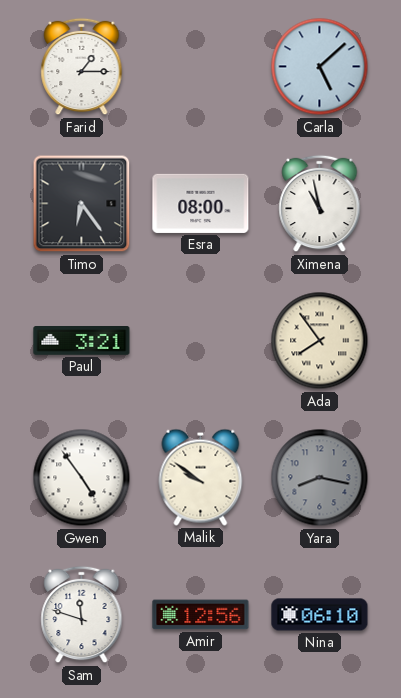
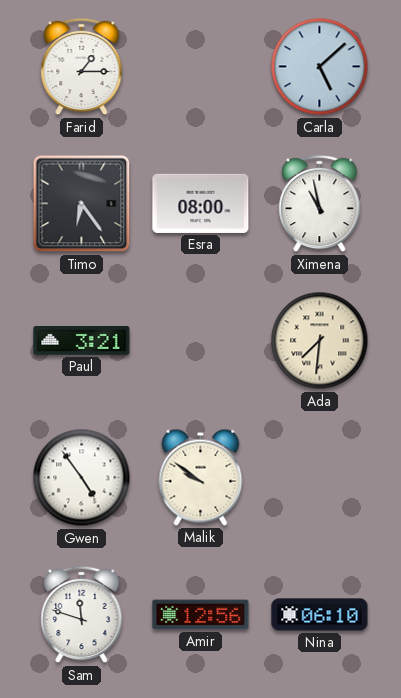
Ada: 7:54 -> 7:31 (320, 341)
Yara: 8:17 -> none (320, 478)
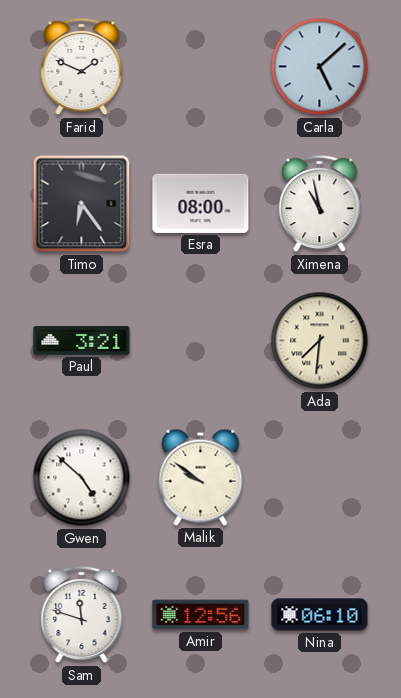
Farid: 1:15 -> 1:49 (82, 67)
Gwen: 4:54 -> 4:52 (82, 478)
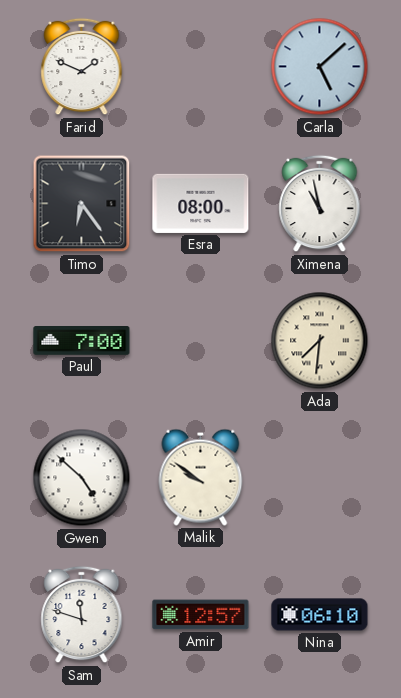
Paul: 3:21 -> 7:00 (82, 341)
Amir: 12:56 -> 12:57 (201, 615)
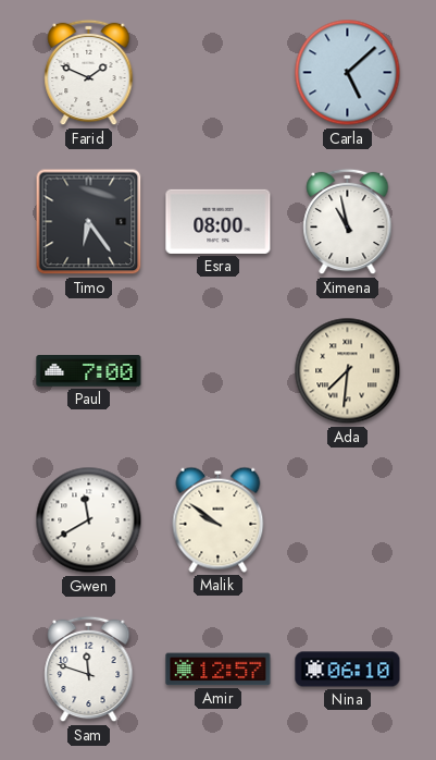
Gwen: 4:52 -> 11:40 (89, 520)
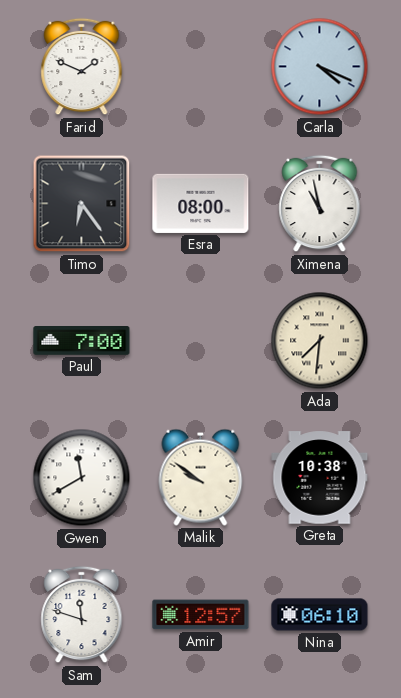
Carla: 5:08 -> 4:19 (320, 67)
Greta: none -> 10:38 (320, 478)
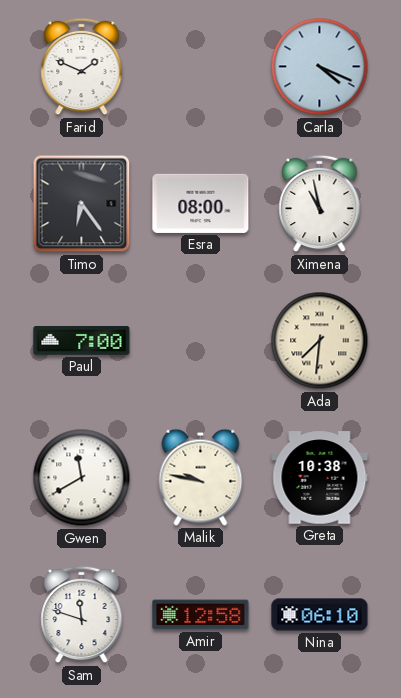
Malik: 9:51 -> 9:47 (201, 477)
Amir: 12:57 -> 12:58 (201, 615)
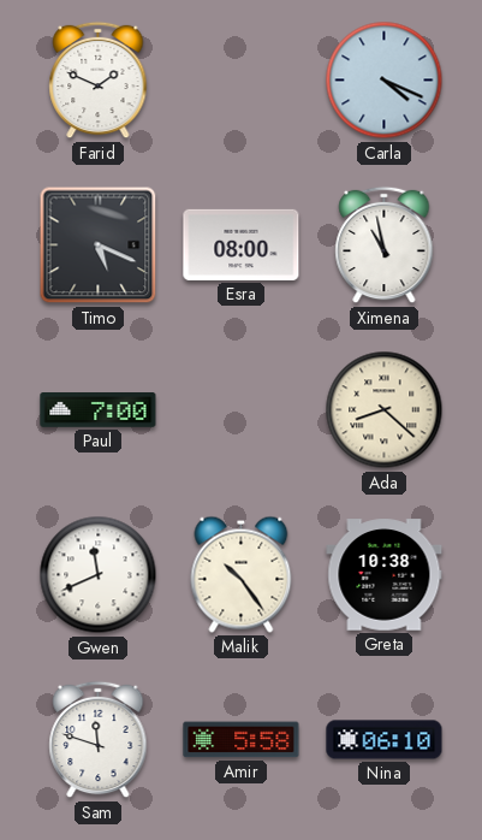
Timo: 6:24 -> 5:19 (99, 246)
Ada: 7:31 -> 8:22 (385, 410)
Gwen: 11:40 -> 11:41 (99, 575)
Malik: 9:47 -> 10:24 (242, 574)
Amir: 12:58 -> 5:58 (242, 740)
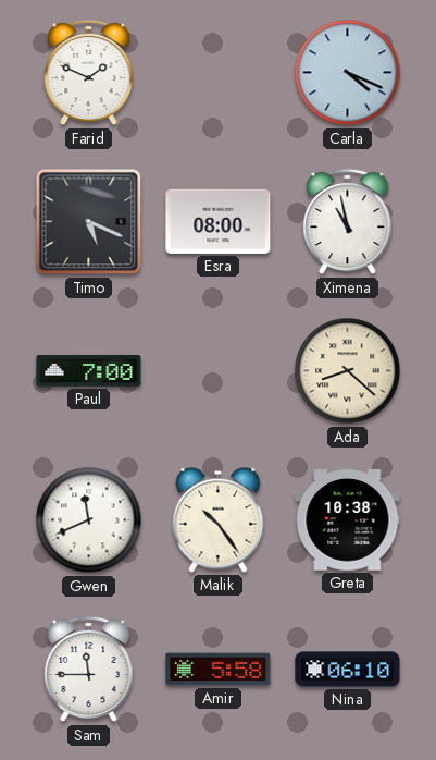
Sam: 11:48 -> 11:45 (89, 670)
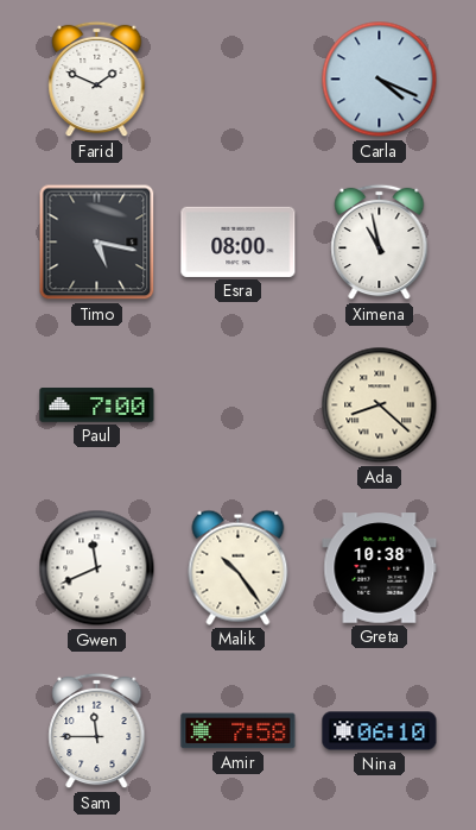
Timo: 5:19 -> 5:17 (97, 243)
Amir: 5:58 -> 7:58 (239, 731)
